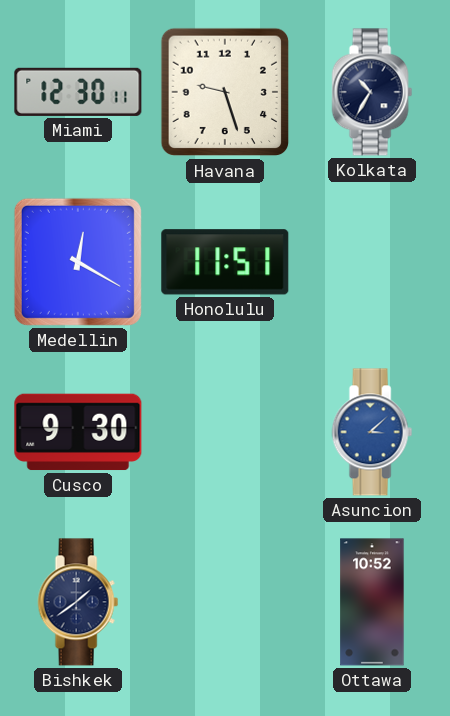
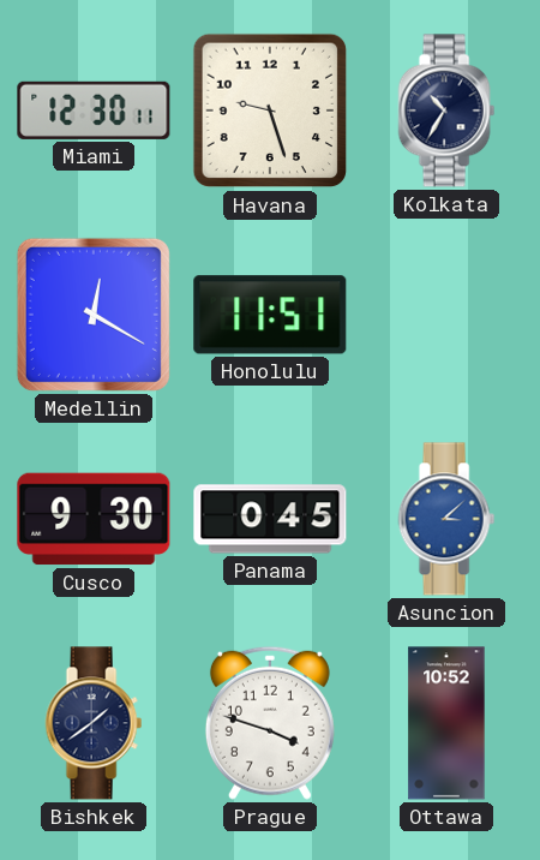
Panama: none -> 0:45 (270, 519)
Prague: none -> 3:48 (270, 723)
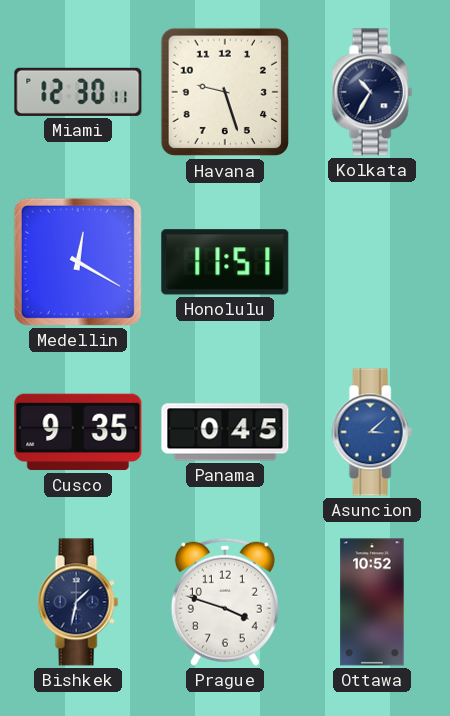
Cusco: 9:30 -> 9:35 (78, 432)
Bishkek: 1:39 -> 1:32 (78, 602)
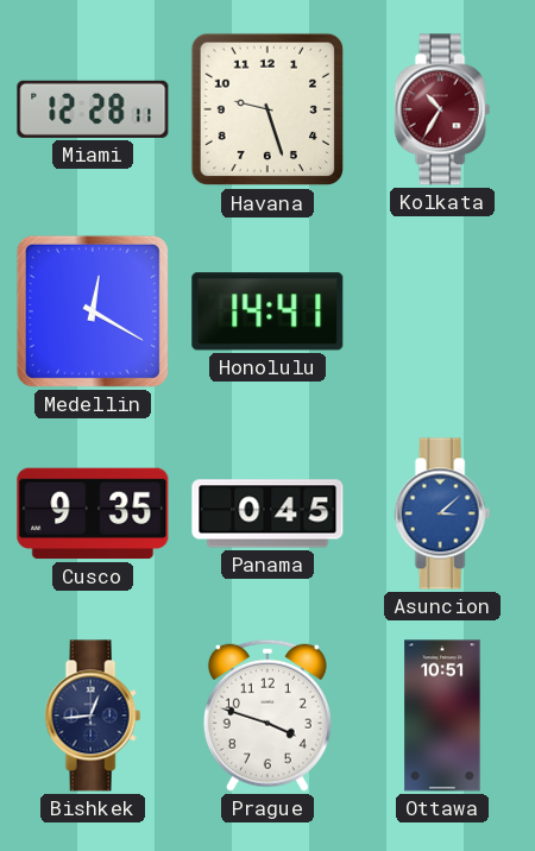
Miami: 12:30 -> 12:28 (93, 109)
Kolkata dial: navy -> burgundy (442, 109)
Honolulu: 11:51 -> 14:41 (267, 311)
Bishkek: 1:32 -> 12:44 (93, 716)
Ottawa: 10:52 -> 10:51 (442, 716)
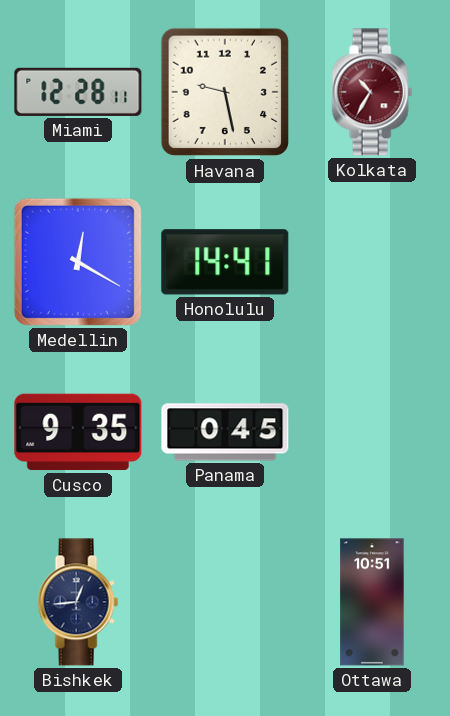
Havana: 9:27 -> 9:28 (225, 92)
Asuncion: 3:08 -> none (442, 513)
Prague: 3:48 -> none (267, 716)
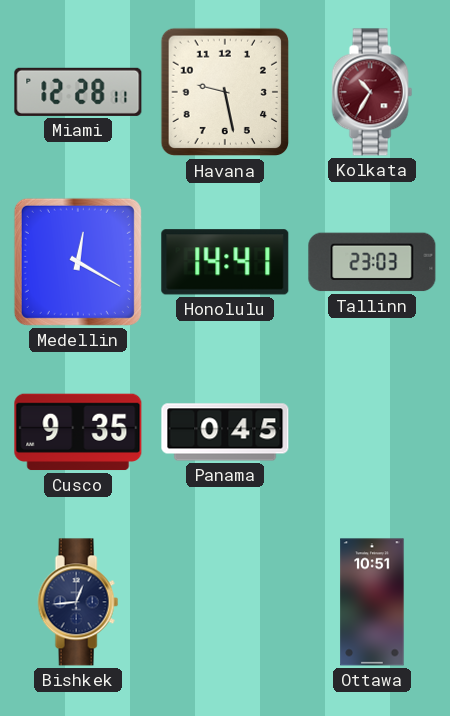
Tallinn: none -> 23:03 (372, 262)
